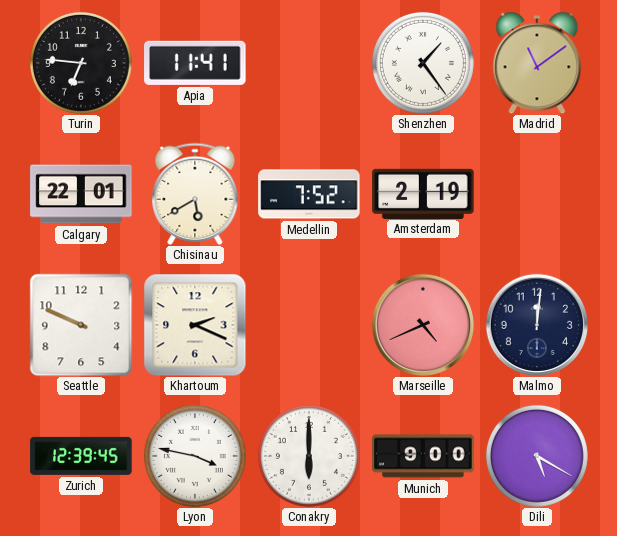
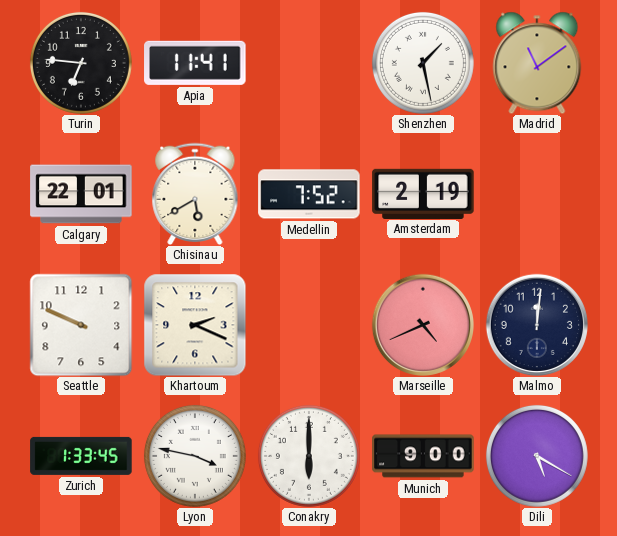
Shenzhen: 1:24 -> 1:28 (423, 63)
Zurich: 12:39 -> 1:33 (81, 456)
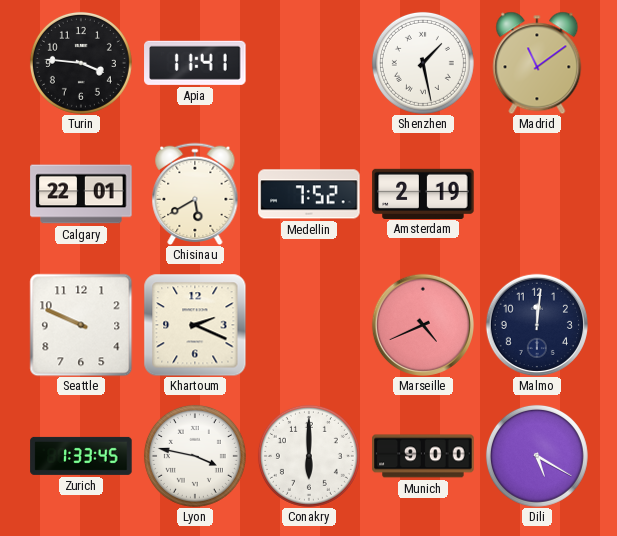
Turin: 6:46 -> 3:46 (81, 63)
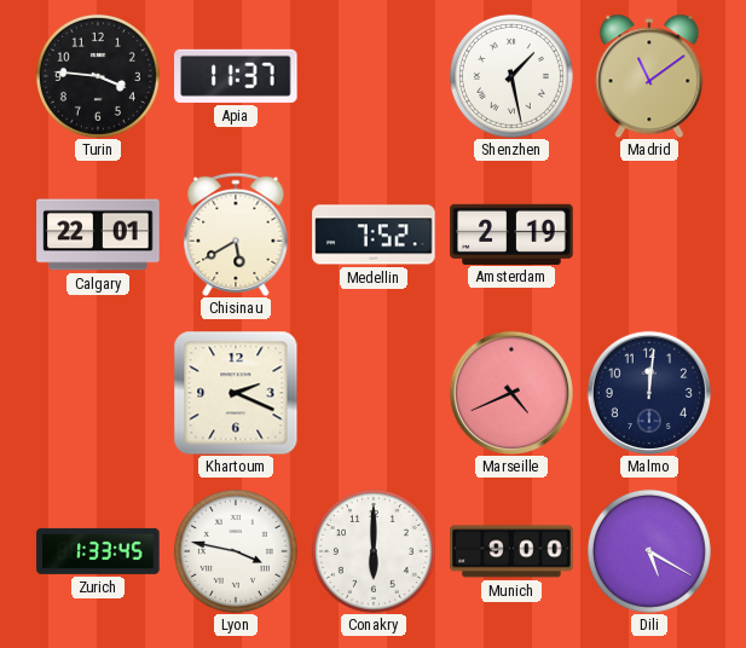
Apia: 11:41 -> 11:37 (236, 76)
Seattle: 9:49 -> none (81, 325)
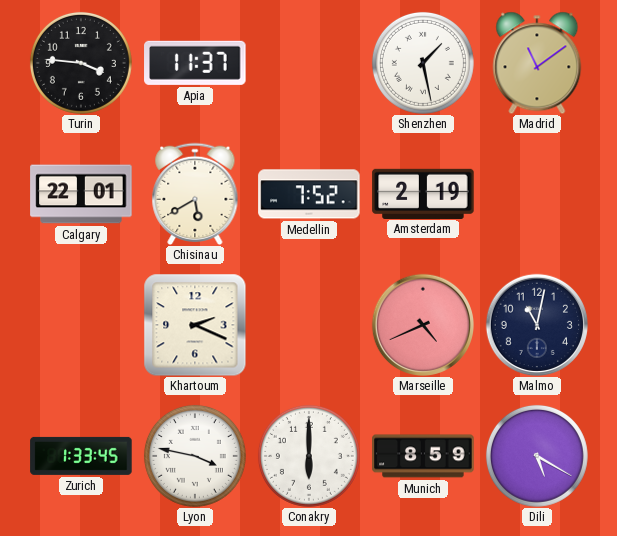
Malmo: 12:01 -> 11:02 (537, 325)
Munich: 9:00 -> 8:59 (423, 456)
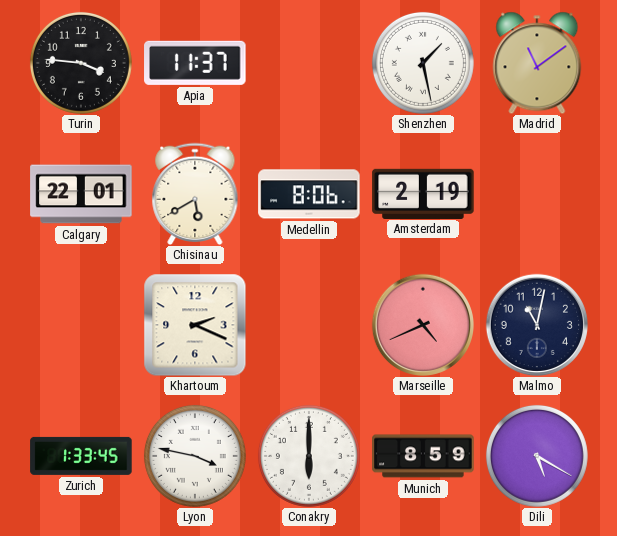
Medellin: 7:52 -> 8:06 (309, 194)
